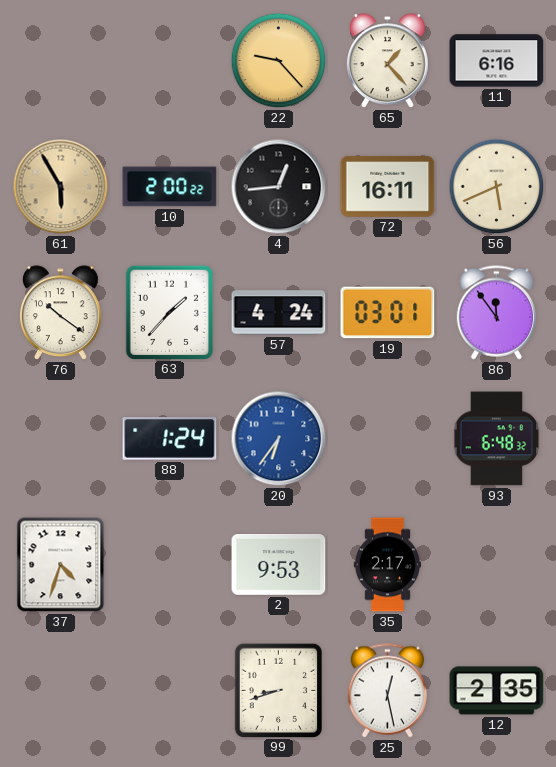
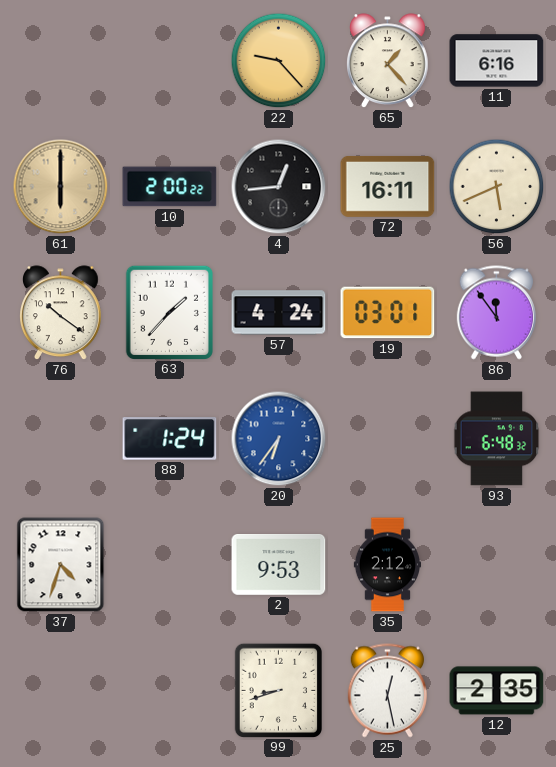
61: 5:55 -> 6:00 (61, 187)
35: 2:17 -> 2:12 (387, 565)
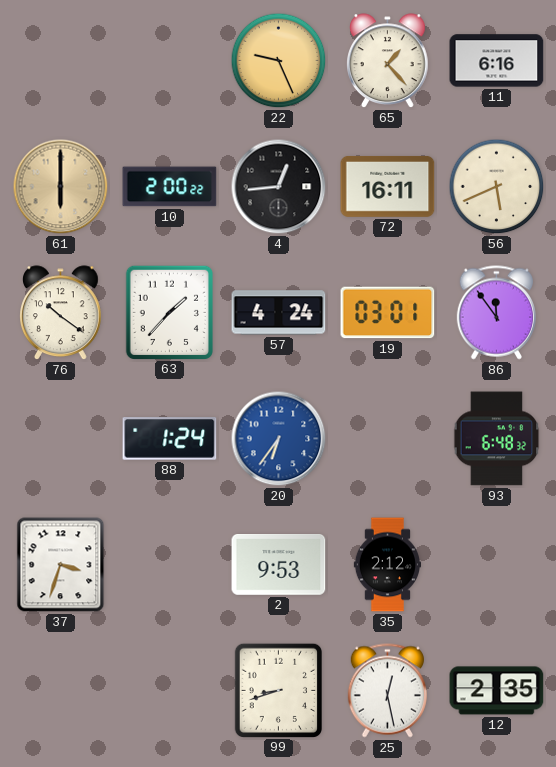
22: 9:23 -> 9:26 (279, 61)
37: 4:33 -> 3:33 (61, 565)
